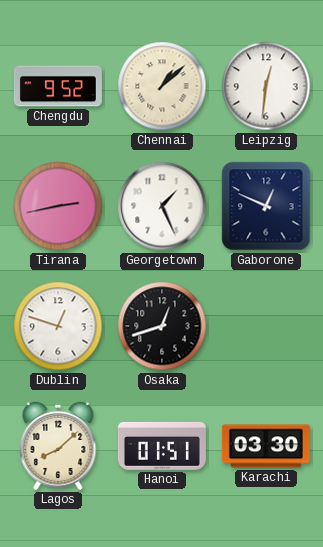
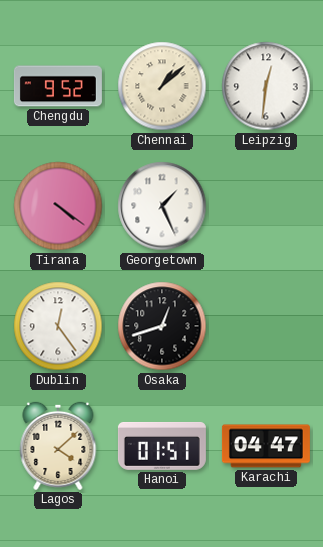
Tirana: 2:43 -> 4:21 (58, 206)
Gaborone: 12:49 -> none (266, 206)
Dublin: 12:48 -> 12:24 (58, 326)
Lagos: 8:08 -> 4:08 (58, 446)
Karachi: 03:30 -> 04:47 (266, 446)
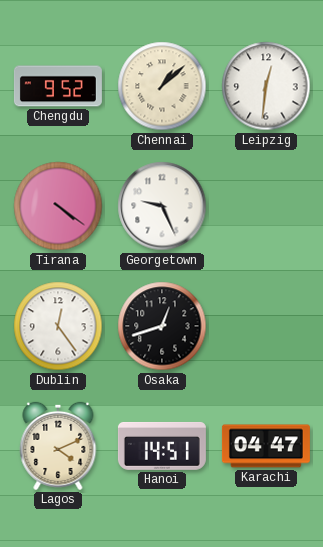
Georgetown: 1:26 -> 9:26 (162, 206)
Lagos: 4:08 -> 4:11 (58, 446)
Hanoi: 01:51 -> 14:51 (162, 446)
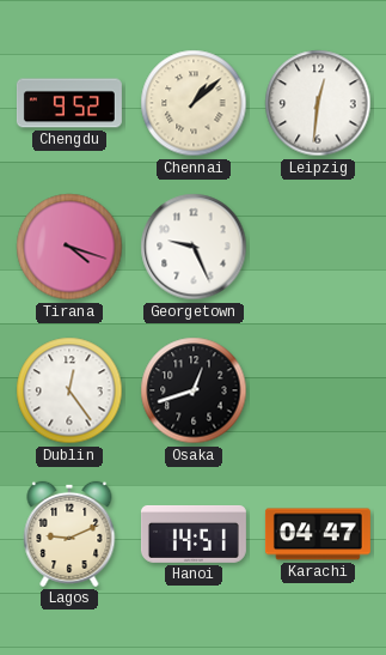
Tirana: 4:21 -> 4:18 (69, 247)
Lagos: 4:11 -> 9:11 (69, 534)
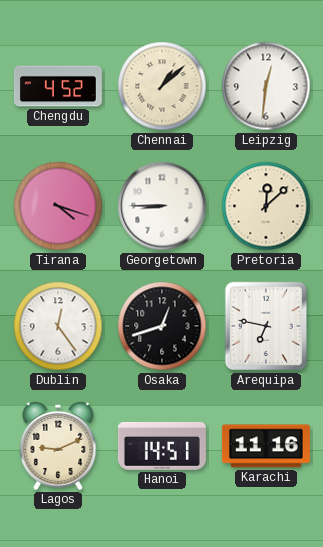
Chengdu: 9:52 -> 4:52 (58, 86)
Georgetown: 9:26 -> 8:45 (162, 206)
Pretoria: none -> 12:08 (266, 206)
Arequipa: none -> 6:47 (266, 326)
Karachi: 04:47 -> 11:16 (266, 446)
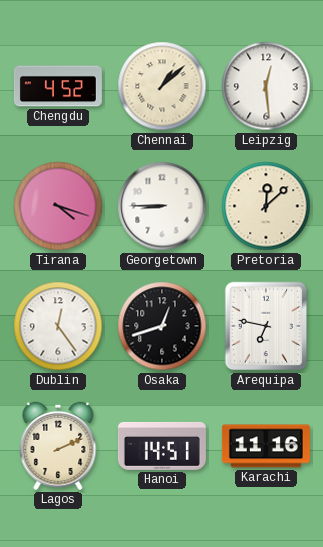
Leipzig: 12:31 -> 12:29 (266, 86)
Lagos: 9:11 -> 2:11 (58, 446)
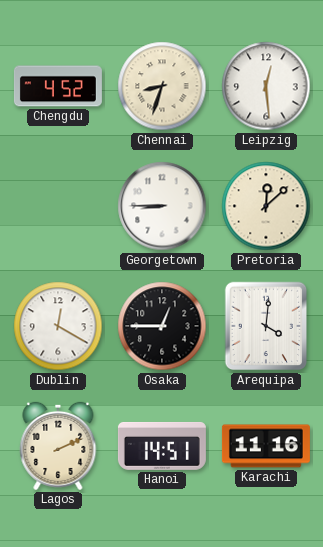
Chennai: 1:08 -> 8:33 (162, 86)
Tirana: 4:18 -> none (58, 206)
Dublin: 12:24 -> 12:20 (58, 326)
Osaka: 12:42 -> 12:45 (162, 326)
Arequipa: 6:47 -> 4:01 (266, 326)
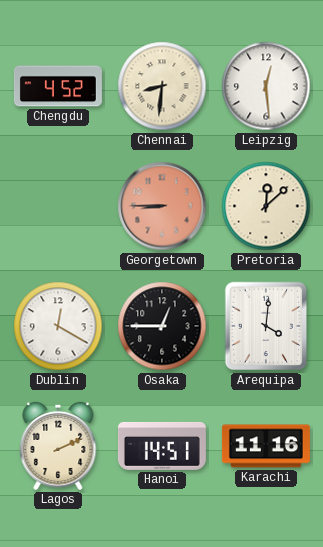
Chennai: 8:33 -> 8:31 (162, 86)
Georgetown dial: white -> salmon (162, 206)
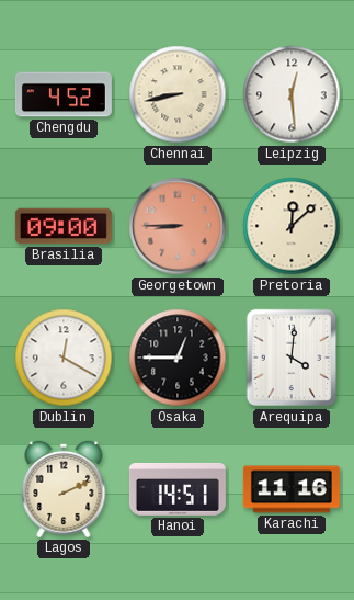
Chennai: 8:31 -> 8:43 (178, 94)
Brasilia: none -> 09:00 (64, 226)
